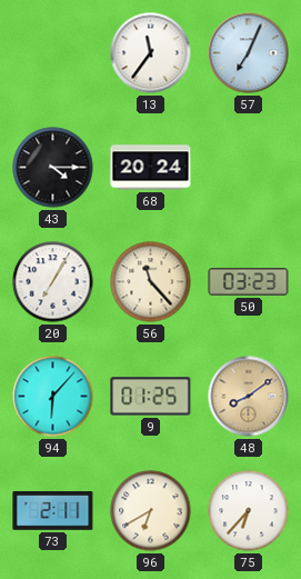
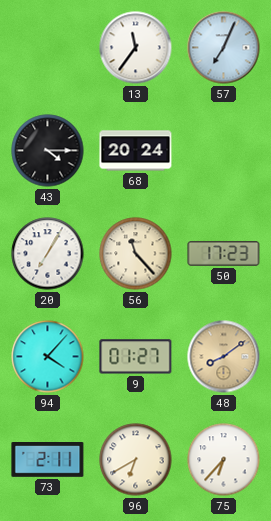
50: 03:23 -> 17:23 (224, 253)
94: 6:07 -> 4:07 (48, 357)
9: 01:25 -> 01:27 (136, 357)
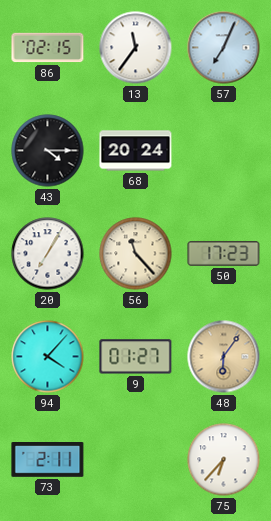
86: none -> 02:15 (48, 48)
48: 8:09 -> 6:06 (224, 357)
96: 6:40 -> none (136, 460)
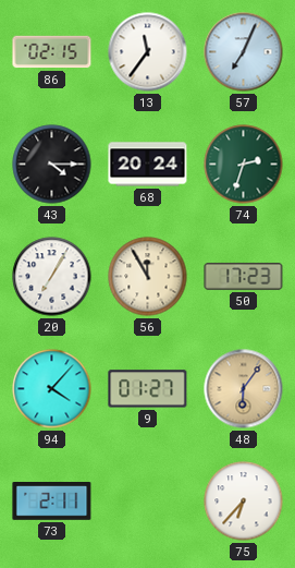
74: none -> 2:33 (244, 165)
56: 11:23 -> 11:55 (148, 277)
